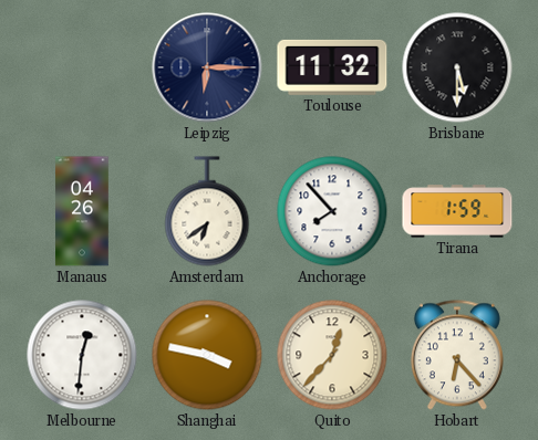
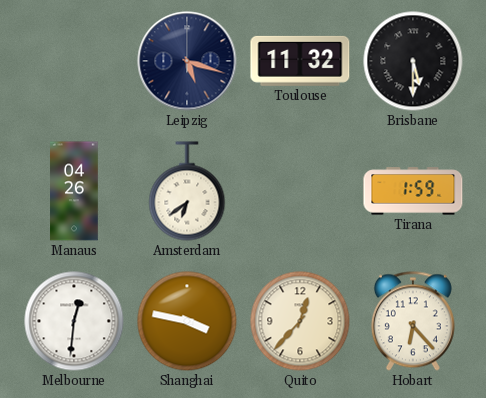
Leipzig: 6:15 -> 5:18 (187, 61)
Anchorage: 7:53 -> none (332, 211)
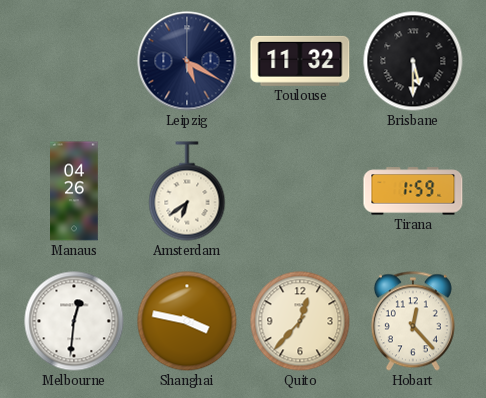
Leipzig: 5:18 -> 5:20 (187, 61)
Hobart: 6:23 -> 12:23 (413, 321)
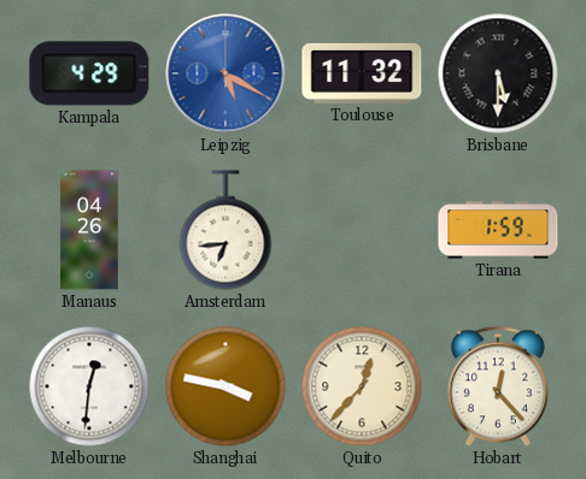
Kampala: none -> 4:29 (89, 73)
Leipzig dial: navy -> blue (225, 73)
Amsterdam: 6:39 -> 6:44 (225, 230)
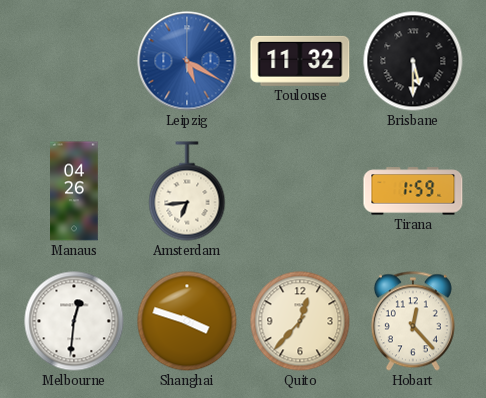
Kampala: 4:29 -> none (89, 73)
Shanghai: 3:47 -> 3:48 (187, 321)
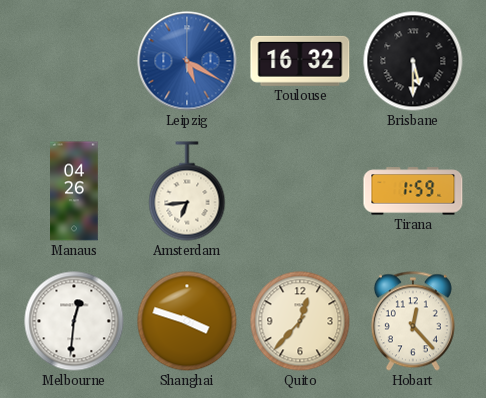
Toulouse: 11:32 -> 16:32 (300, 61)
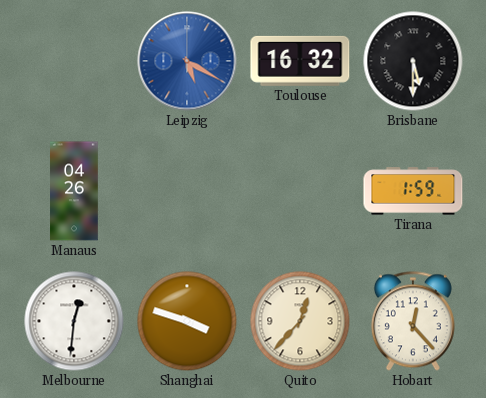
Amsterdam: 6:44 -> none (187, 191)
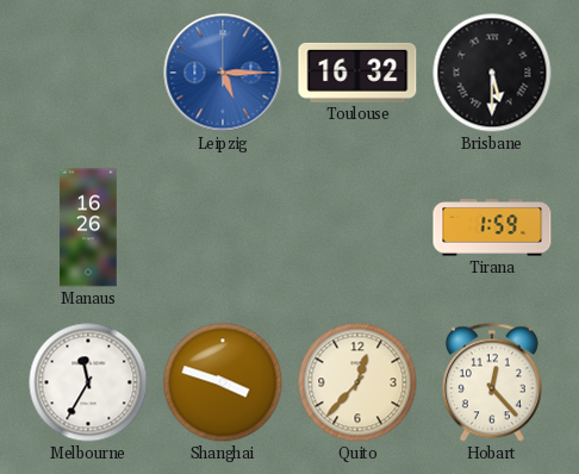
Leipzig: 5:20 -> 5:15 (223, 73)
Manaus: 04:26 -> 16:26 (88, 227)
Melbourne: 12:31 -> 11:35 (88, 382)
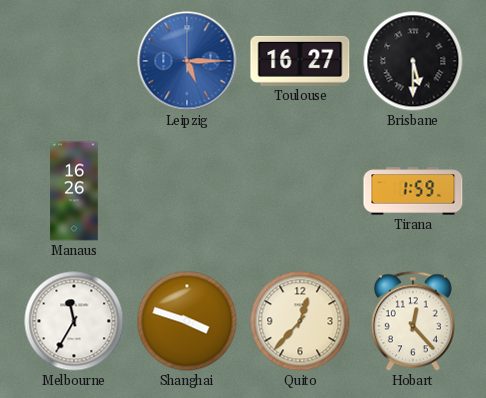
Toulouse: 16:32 -> 16:27 (300, 61)
